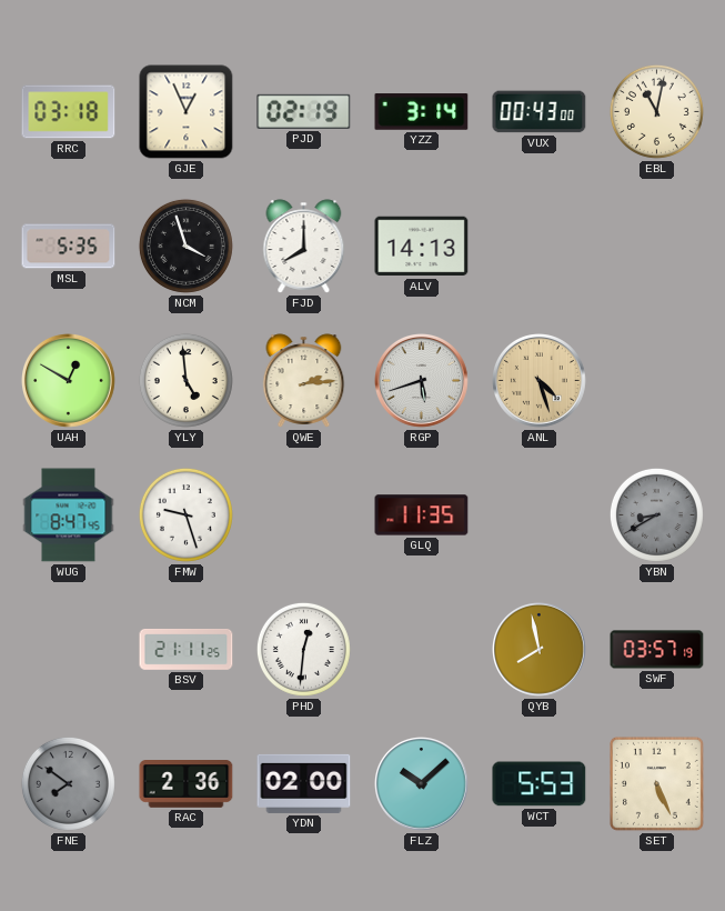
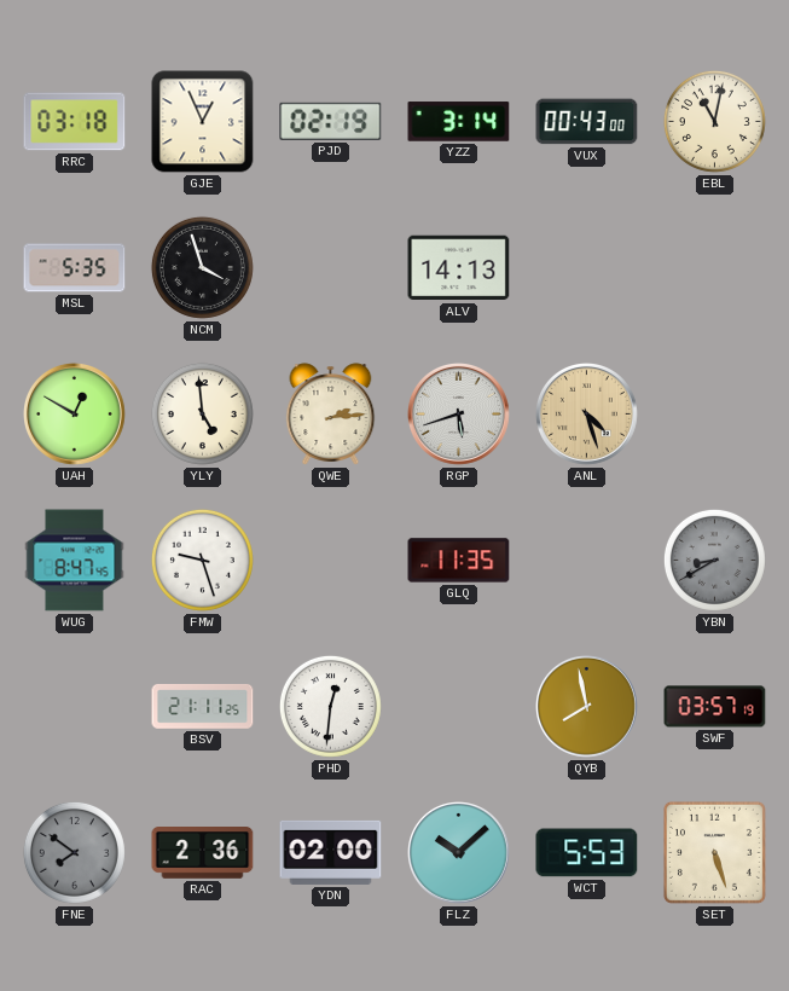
FJD: 8:00 -> none (304, 247)
SET: 5:26 -> 5:27 (714, 852)
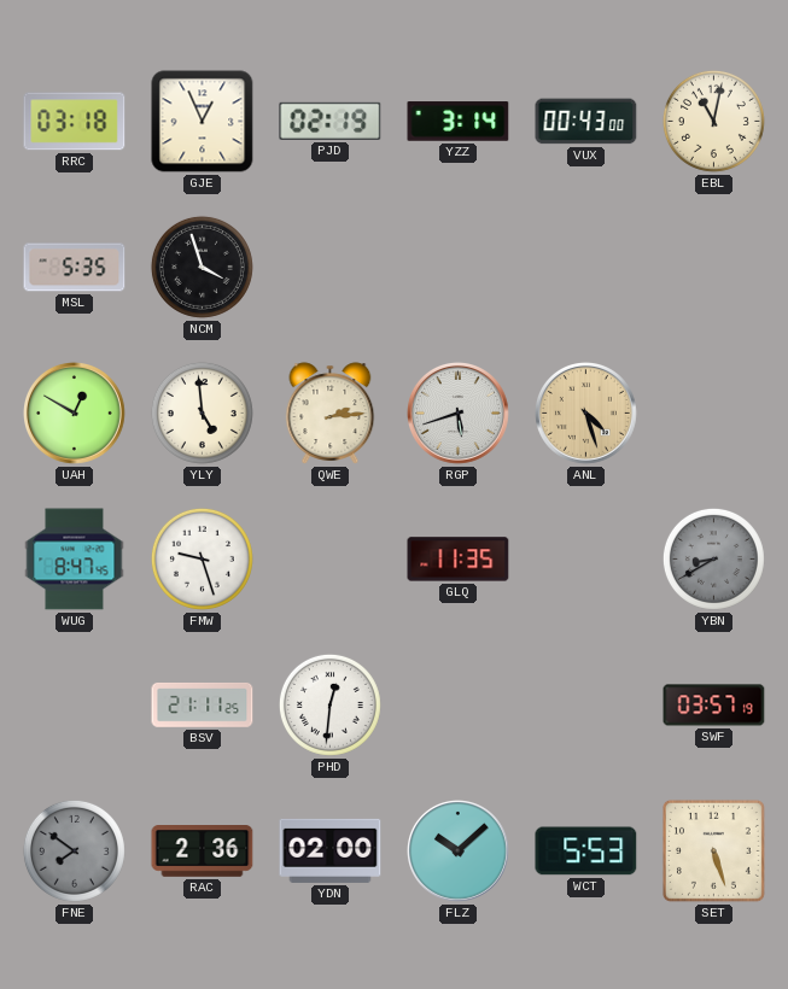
ALV: 14:13 -> none (459, 268)
QYB: 7:58 -> none (587, 707)
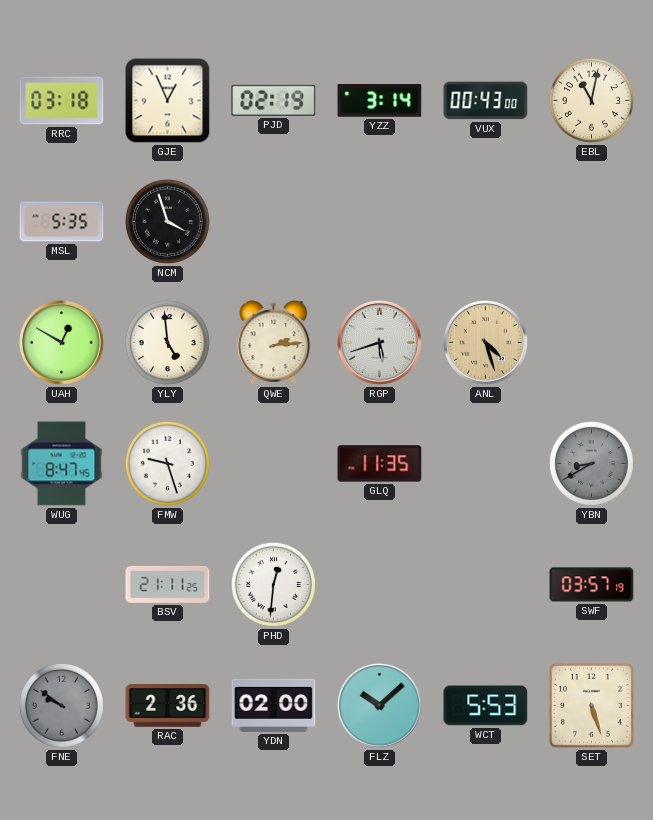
FNE: 7:51 -> 9:51 (61, 705)
